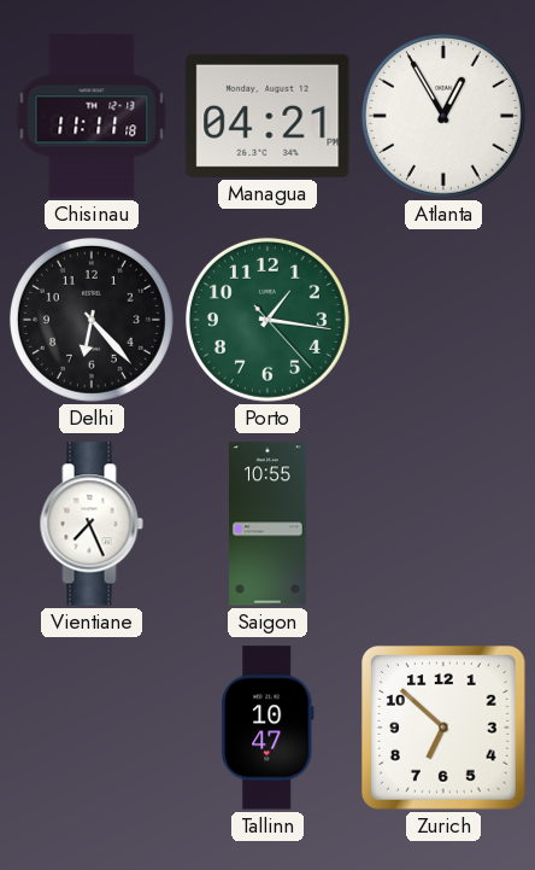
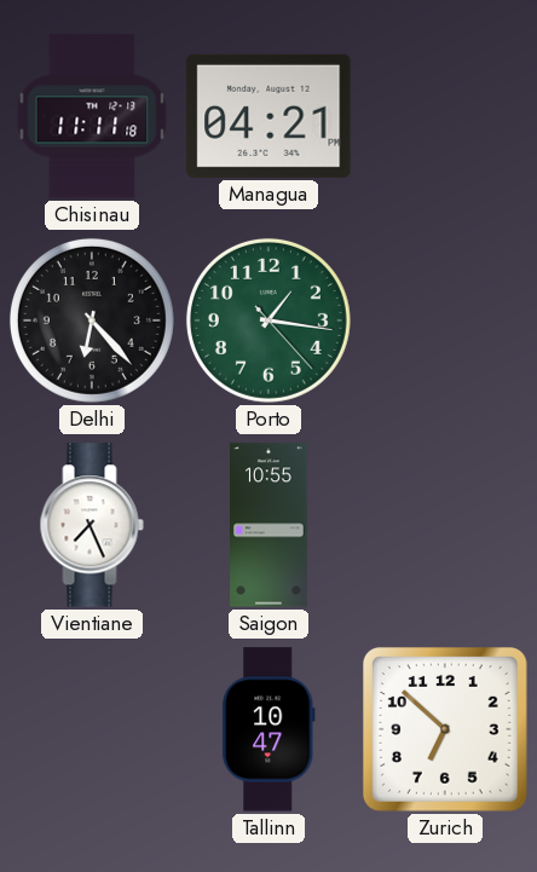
Atlanta: 12:55 -> none (443, 116)
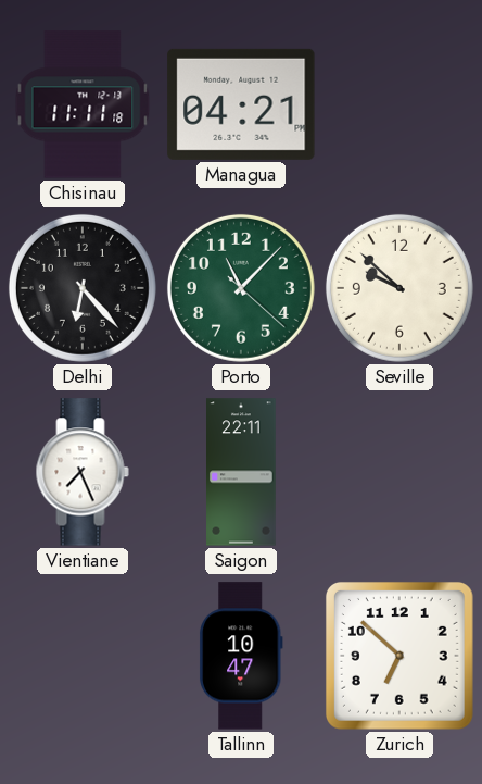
Porto: 1:16 -> 11:07 (241, 288)
Seville: none -> 9:52 (399, 288)
Saigon: 10:55 -> 22:11 (242, 472)
